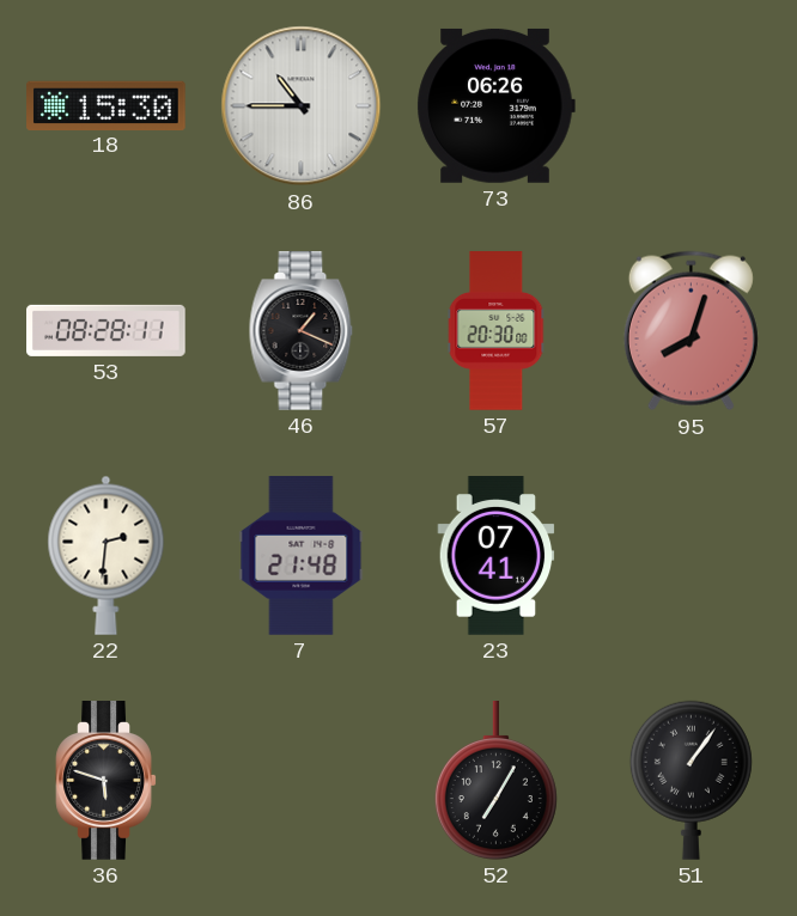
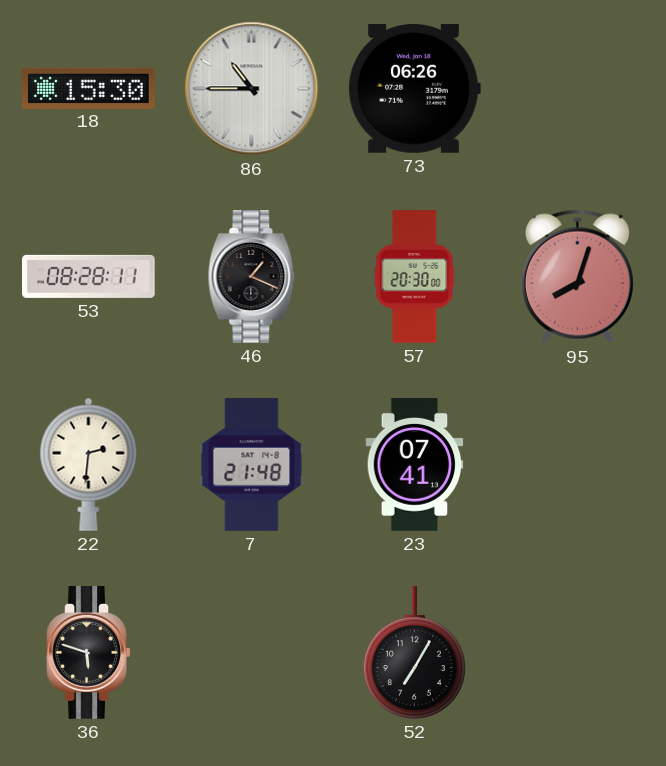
51: 1:06 -> none (690, 780)
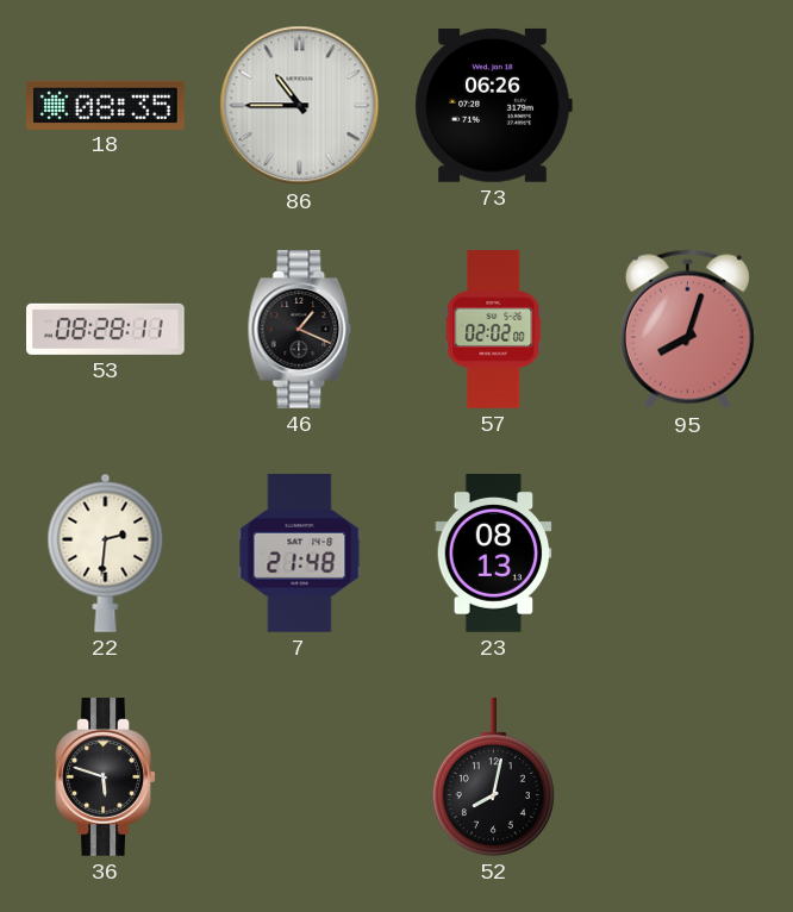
18: 15:30 -> 08:35 (106, 105)
57: 20:30 -> 02:02 (494, 330)
23: 07:41 -> 08:13 (494, 554)
52: 7:05 -> 8:02 (493, 777)
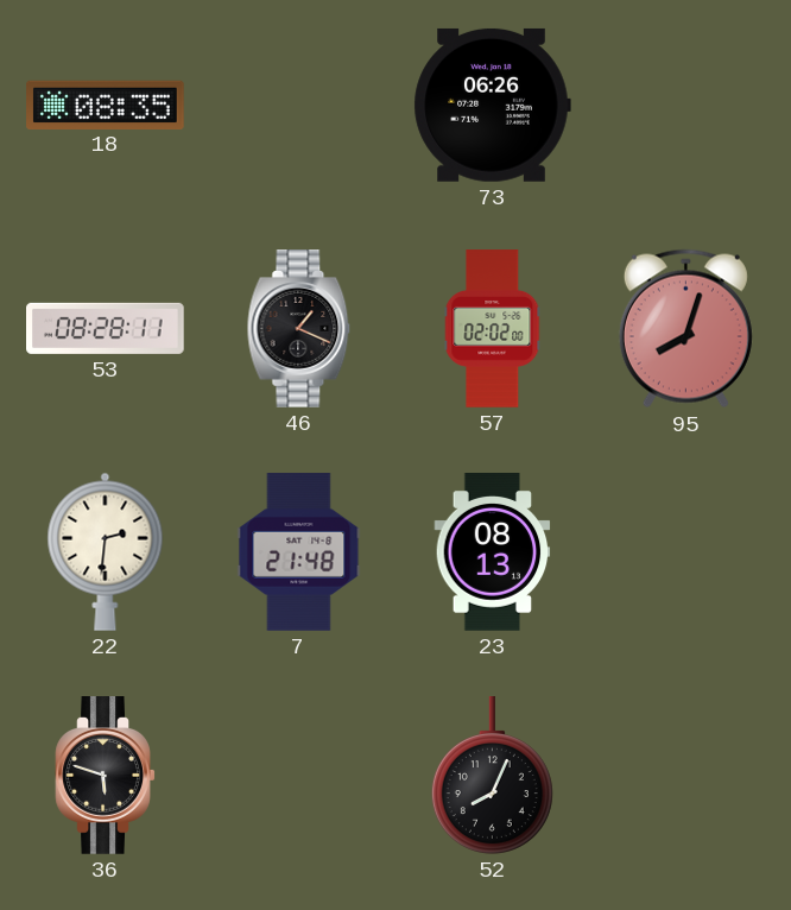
86: 10:45 -> none (300, 106)
52: 8:02 -> 8:04 (492, 776)
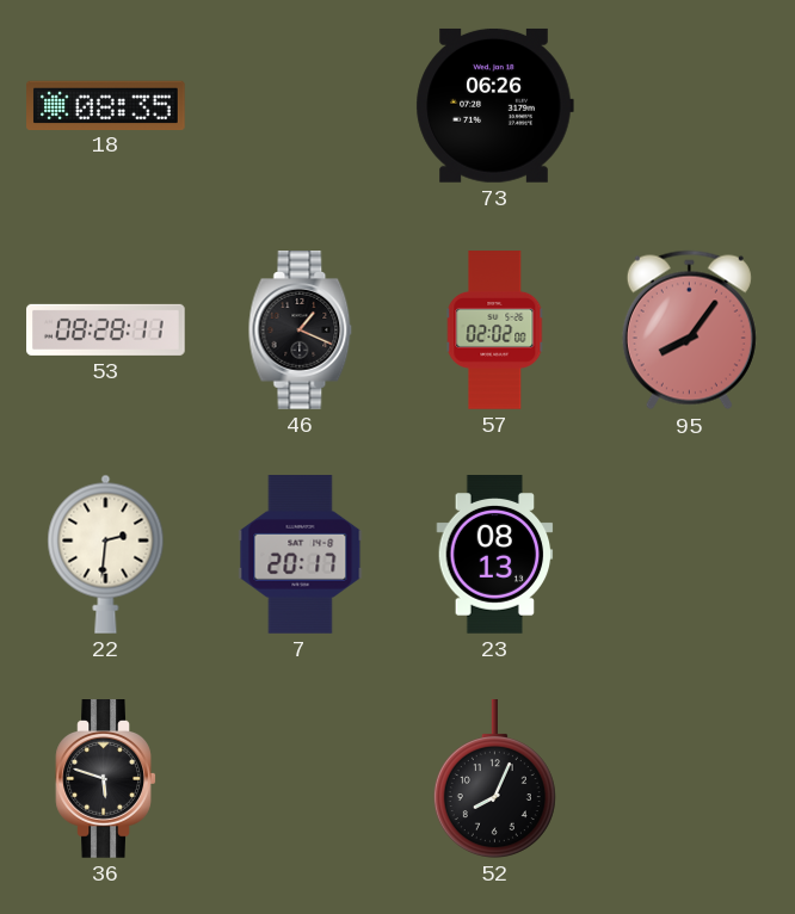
95: 8:03 -> 8:06 (689, 331)
7: 21:48 -> 20:17 (301, 555)
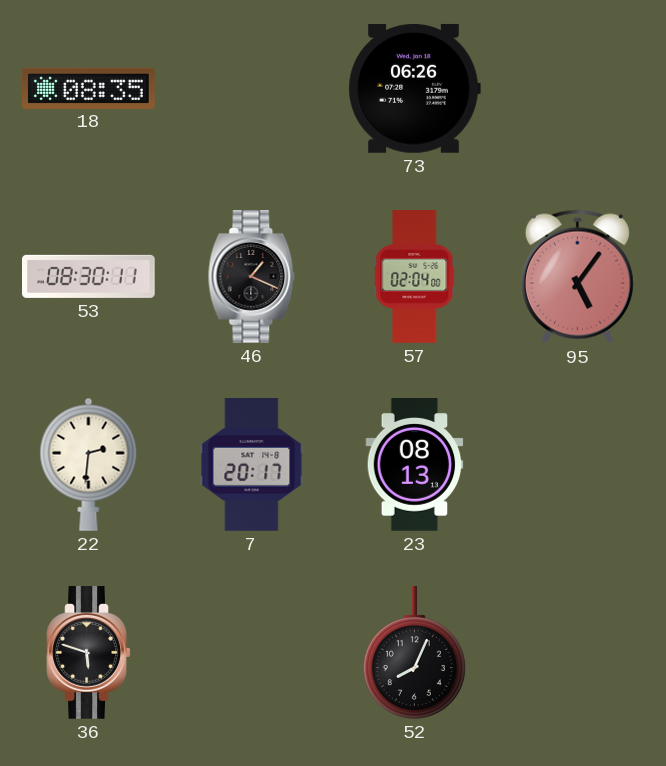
53: 08:28 -> 08:30 (89, 276)
57: 02:02 -> 02:04 (415, 277)
95: 8:06 -> 5:06 (577, 277)
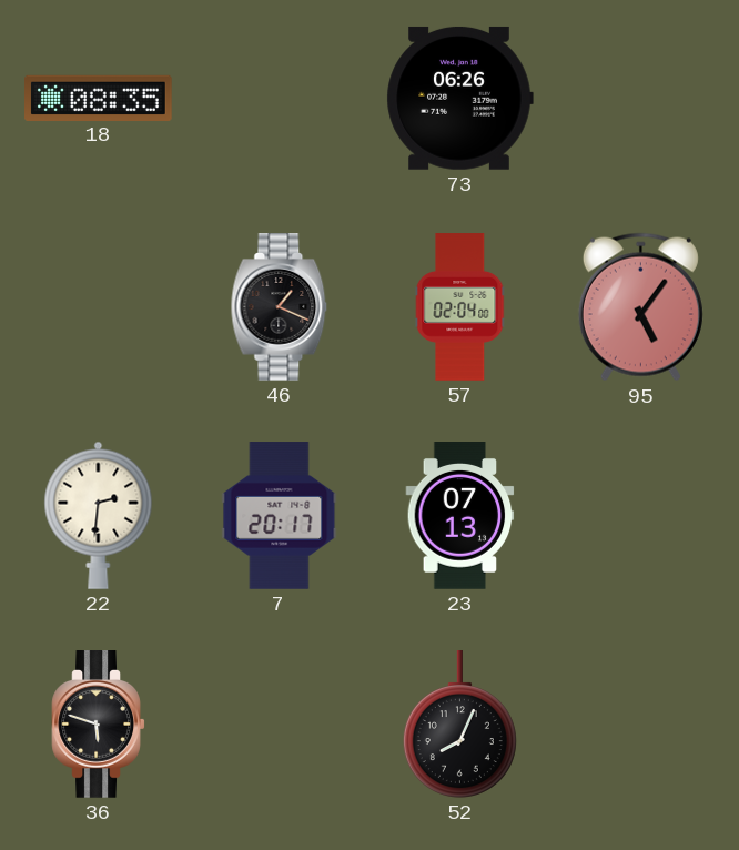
53: 08:30 -> none (89, 276)
23: 08:13 -> 07:13 (460, 516)
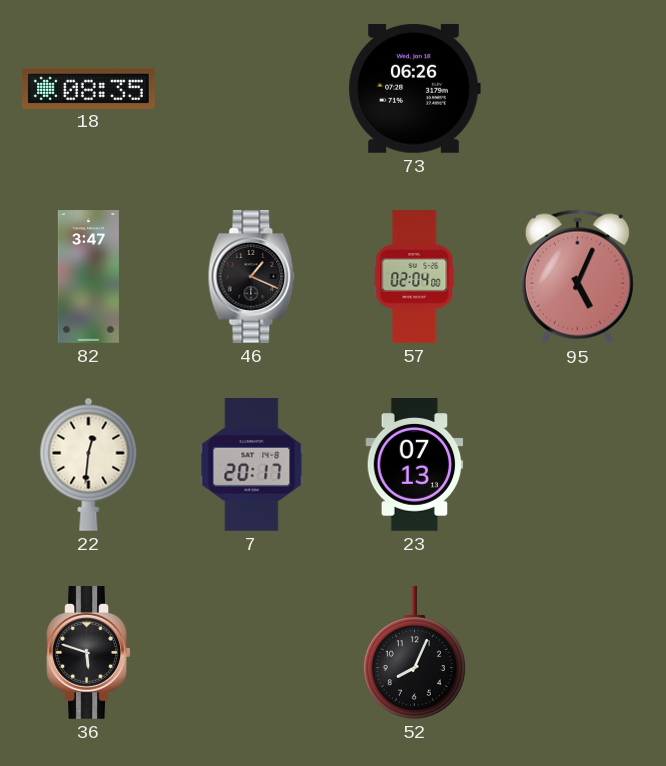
82: none -> 3:47 (88, 277)
95: 5:06 -> 5:04 (577, 277)
22: 2:31 -> 12:31 (89, 464)
